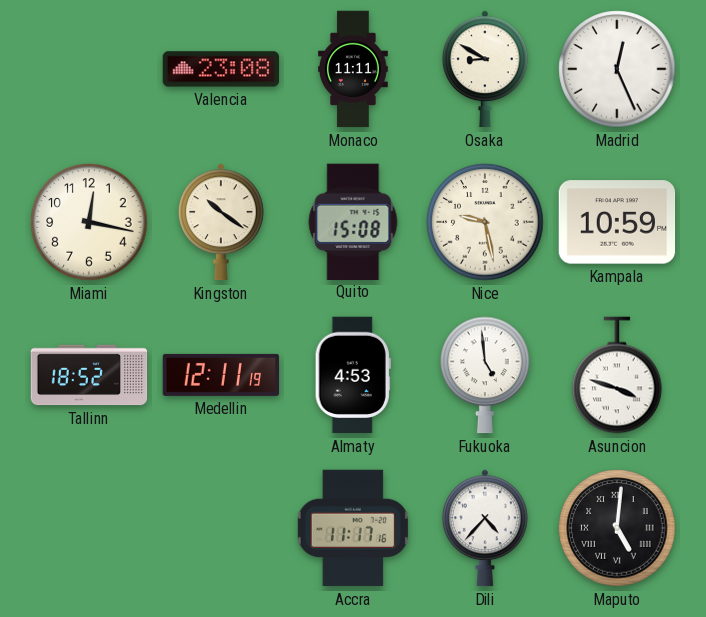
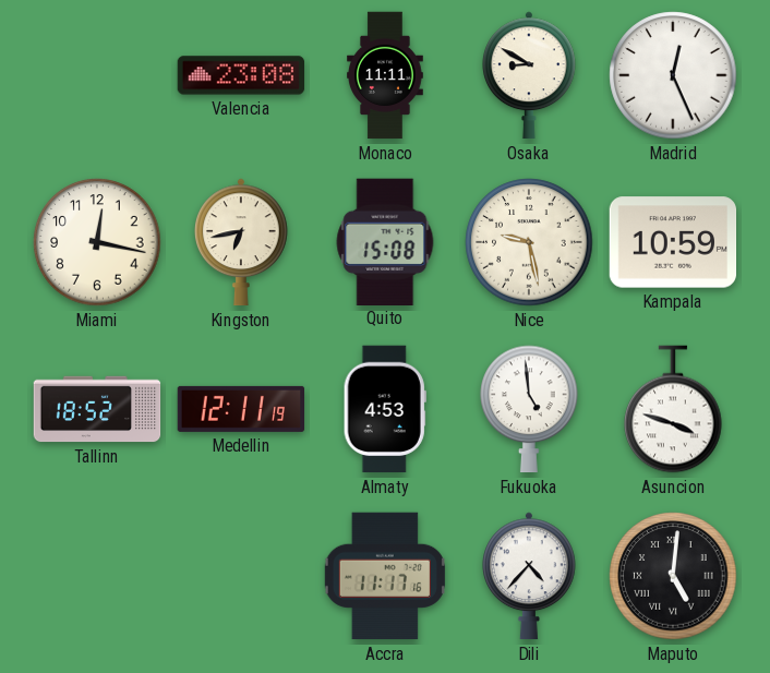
Kingston: 10:21 -> 6:43 (242, 242)
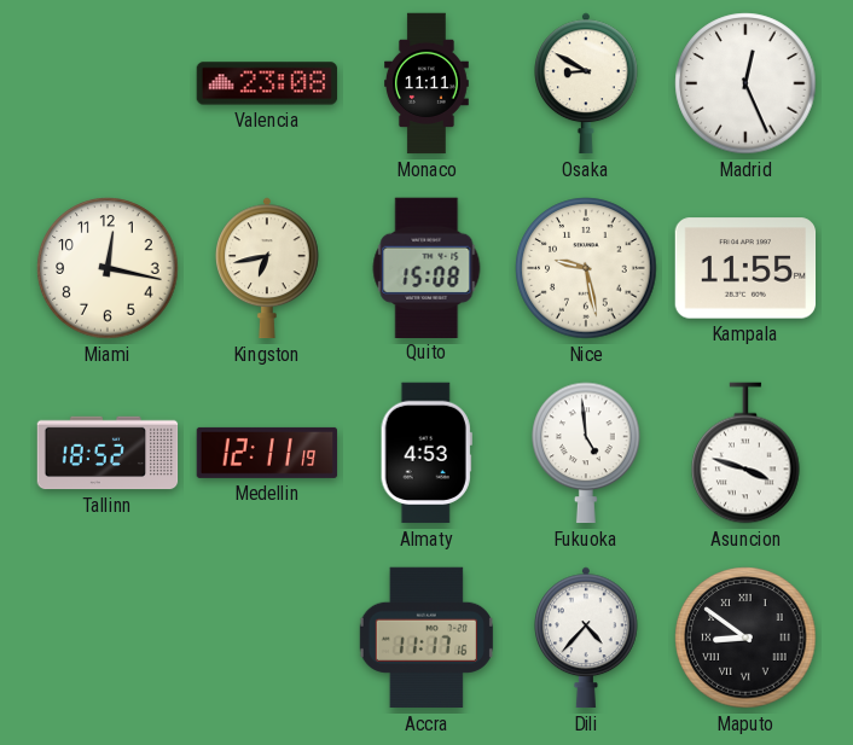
Kampala: 10:59 -> 11:55 (745, 268)
Maputo: 5:01 -> 8:51 (745, 638)
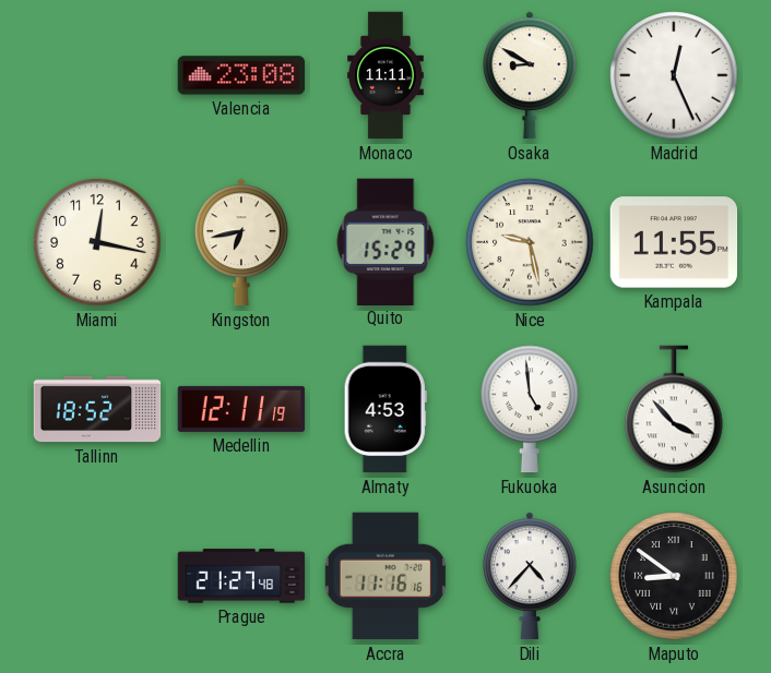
Quito: 15:08 -> 15:29 (385, 241)
Asuncion: 3:48 -> 3:53 (674, 409)
Prague: none -> 21:27 (241, 576)
Accra: 11:17 -> 11:16 (385, 576)
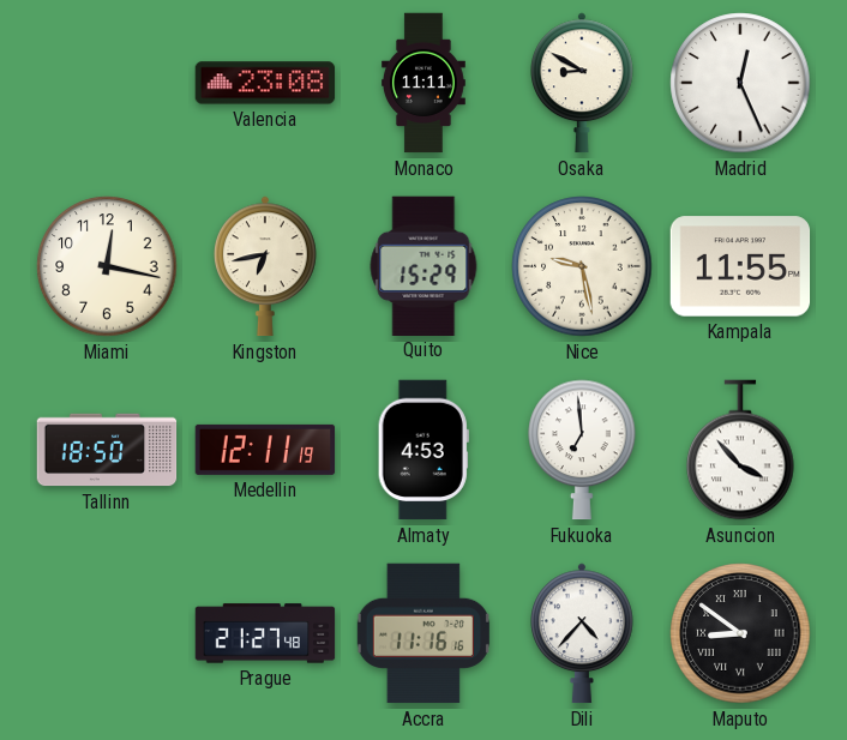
Tallinn: 18:52 -> 18:50 (107, 450)
Fukuoka: 4:59 -> 6:59 (582, 450)
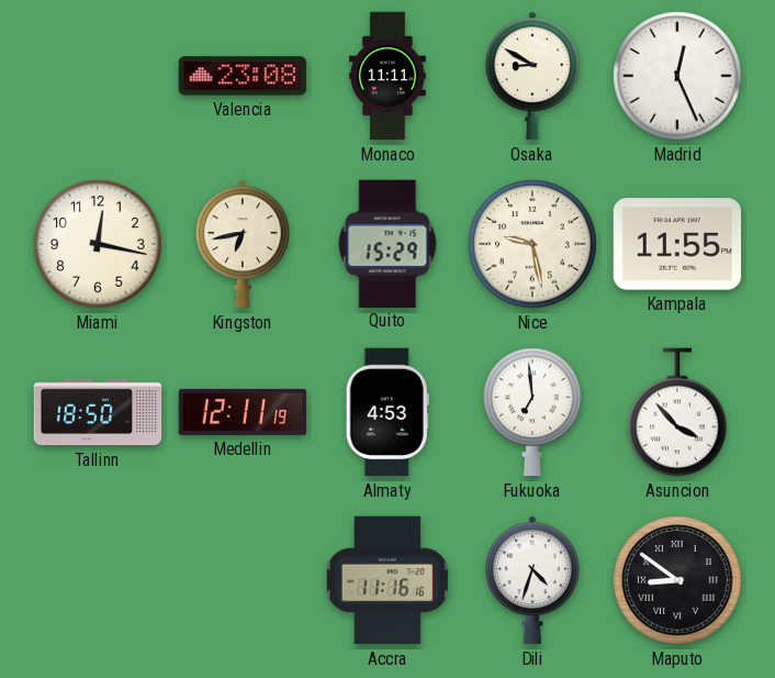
Prague: 21:27 -> none (265, 633)
Dili: 4:37 -> 4:33 (533, 580)
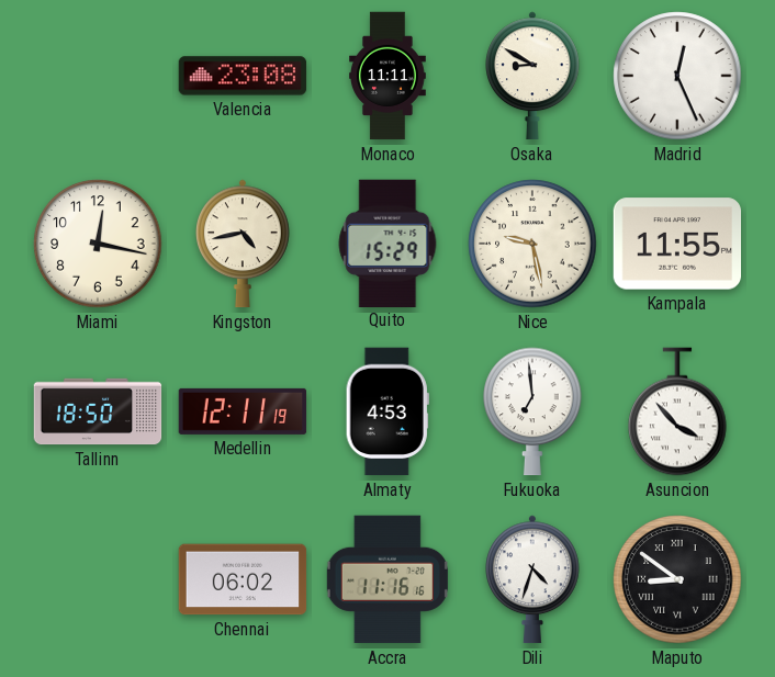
Kingston: 6:43 -> 4:43 (244, 244)
Chennai: none -> 06:02 (243, 579)
